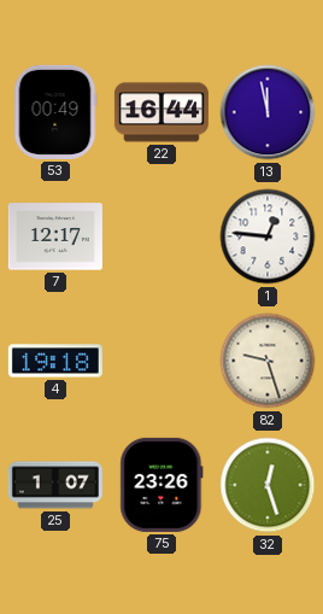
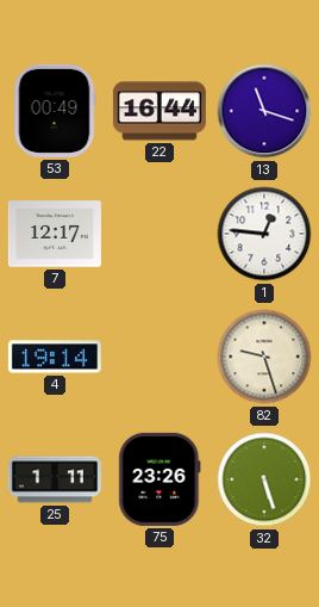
13: 11:58 -> 11:18 (264, 111)
4: 19:18 -> 19:14 (55, 357)
25: 1:07 -> 1:11 (55, 479)
32: 12:27 -> 5:27 (264, 479)
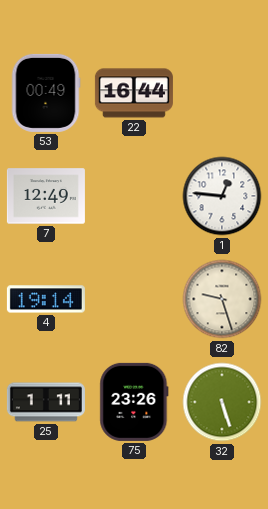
13: 11:18 -> none (264, 111)
7: 12:17 -> 12:49 (46, 196)
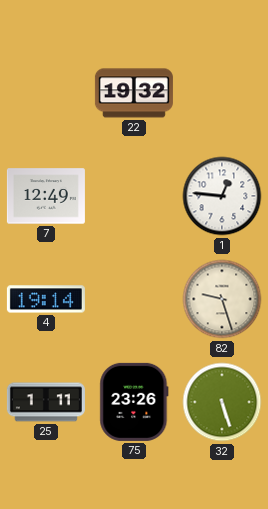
53: 00:49 -> none (46, 93)
22: 16:44 -> 19:32 (134, 93)
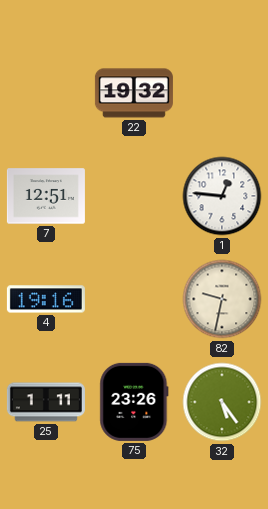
7: 12:49 -> 12:51 (46, 196)
4: 19:14 -> 19:16 (46, 299)
82: 9:27 -> 9:32 (222, 299)
32: 5:27 -> 5:24 (222, 402)
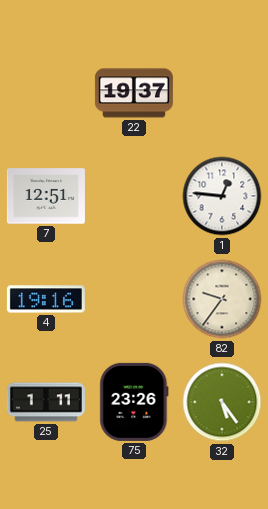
22: 19:32 -> 19:37 (134, 93)
82: 9:32 -> 9:36 (222, 299)
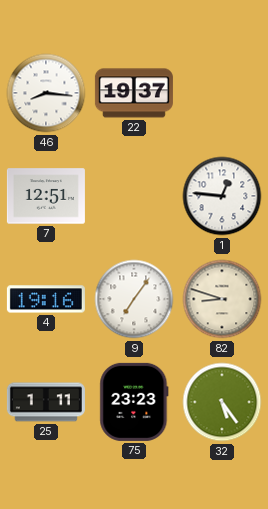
46: none -> 8:16 (46, 93)
9: none -> 7:06 (134, 299)
82: 9:36 -> 8:48 (222, 299)
75: 23:26 -> 23:23 (134, 402)
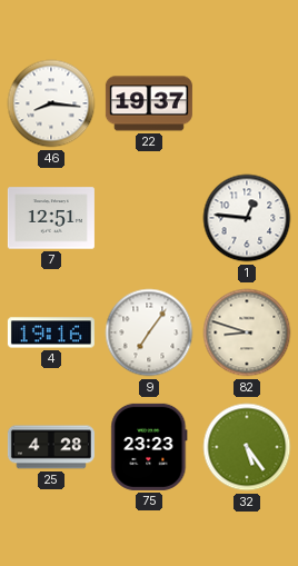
25: 1:11 -> 4:28 (51, 447)
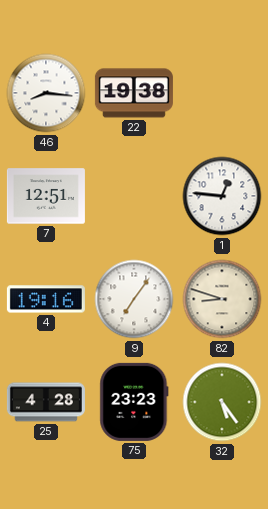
22: 19:37 -> 19:38 (134, 93)
